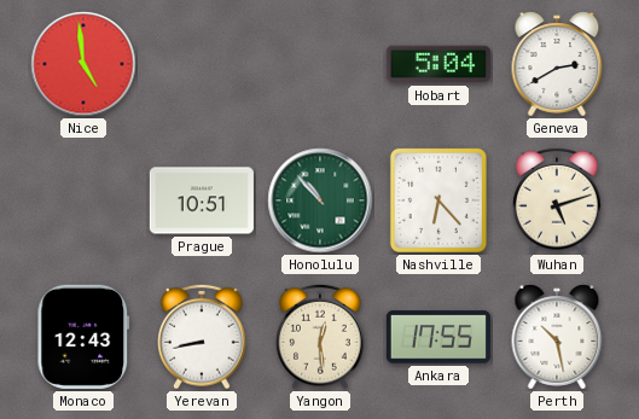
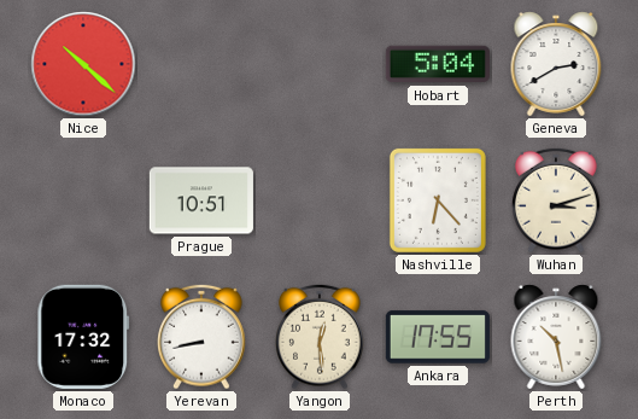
Nice: 4:59 -> 10:22 (83, 64)
Honolulu: 10:53 -> none (320, 200)
Wuhan: 5:12 -> 3:12 (557, 200)
Monaco: 12:43 -> 17:32 (83, 337)
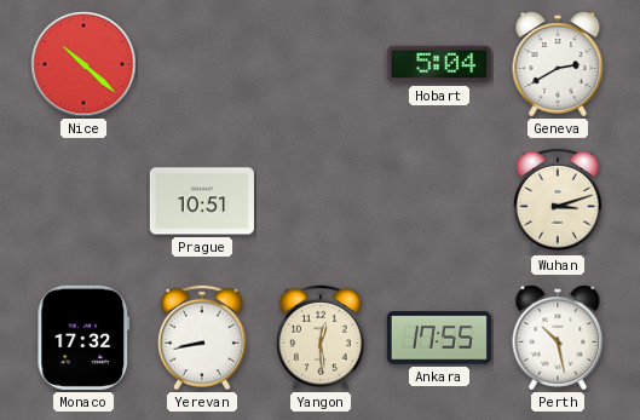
Nashville: 6:23 -> none (438, 200)
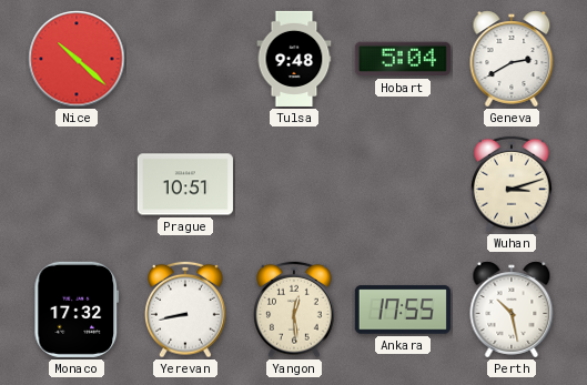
Tulsa: none -> 9:48 (294, 59)
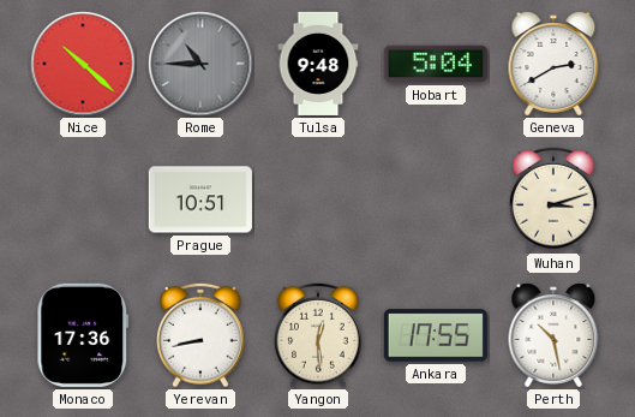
Rome: none -> 10:45 (200, 64)
Monaco: 17:32 -> 17:36 (83, 335)
